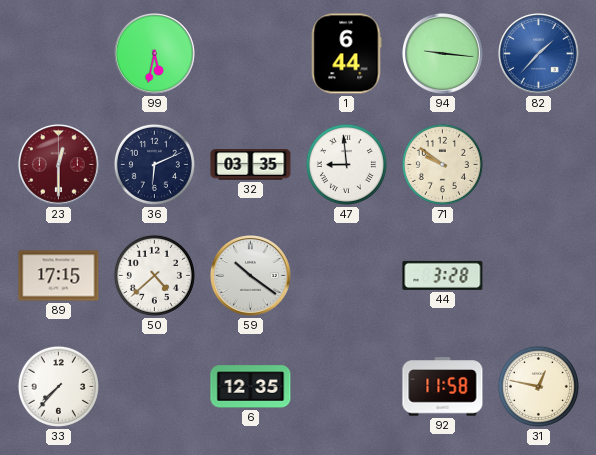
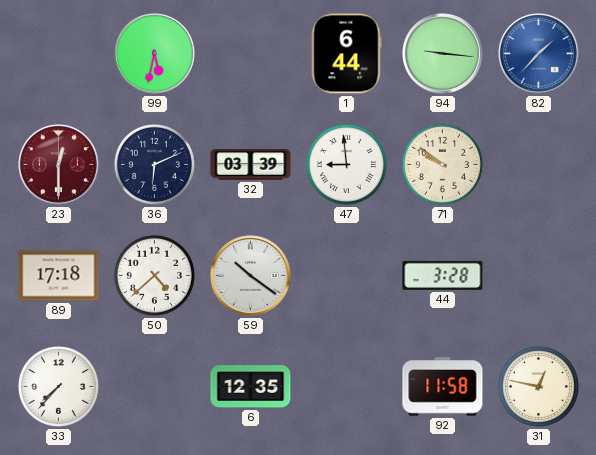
32: 03:35 -> 03:39 (251, 165)
89: 17:15 -> 17:18 (59, 276)
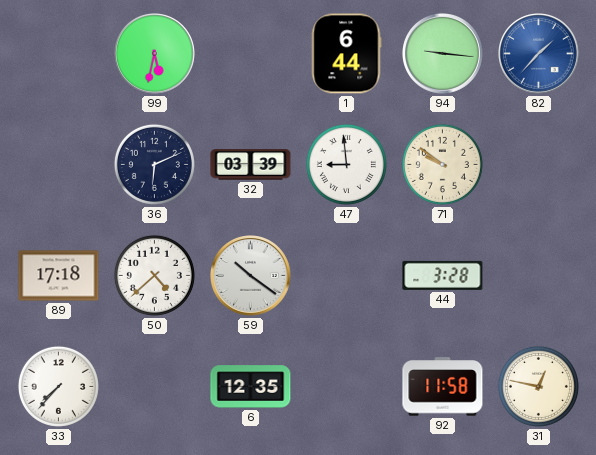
23: 12:30 -> none (59, 165)
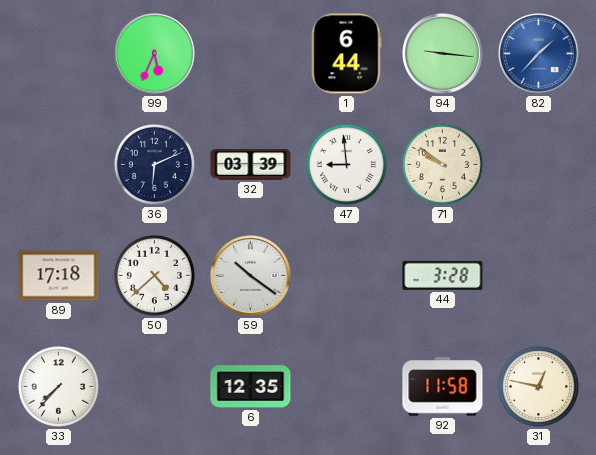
99: 5:32 -> 5:34 (155, 54)
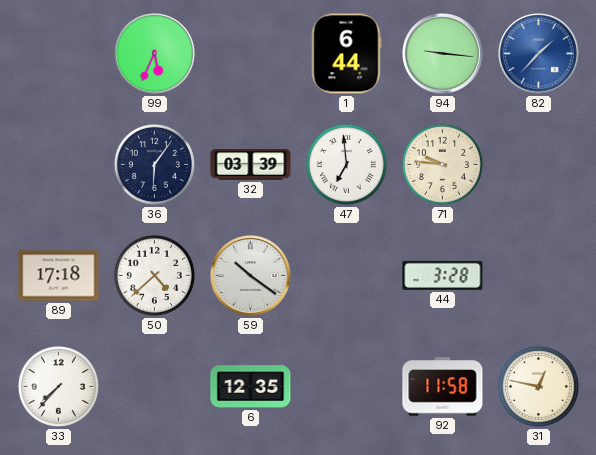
36: 6:11 -> 6:06 (154, 164)
47: 8:59 -> 6:59 (346, 164)
71: 9:51 -> 9:46 (442, 164)
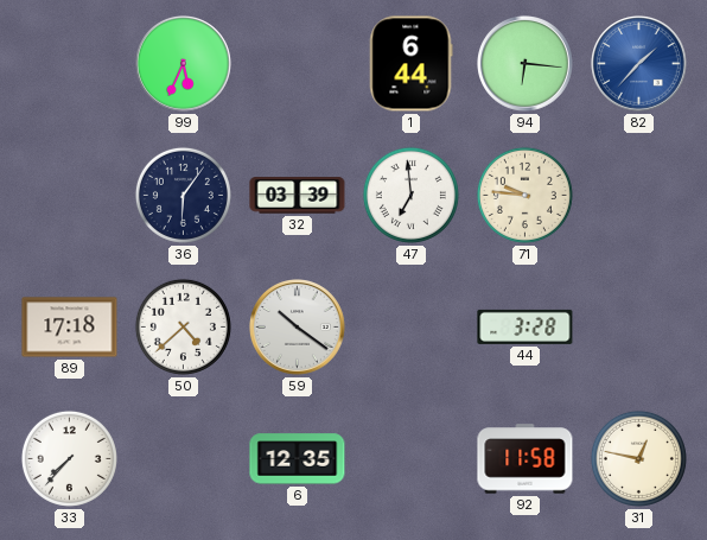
94: 9:16 -> 6:16 (526, 64)
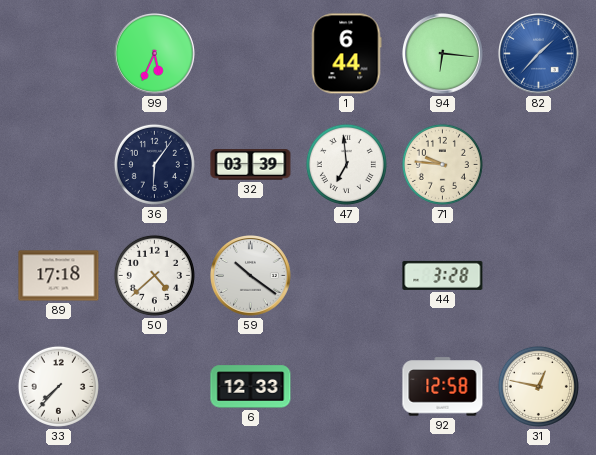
6: 12:35 -> 12:33 (251, 387)
92: 11:58 -> 12:58 (443, 387)
